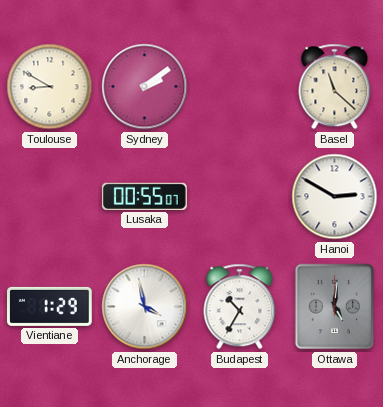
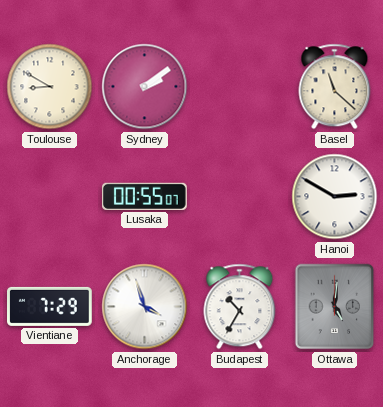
Vientiane: 1:29 -> 7:29 (50, 306)
Anchorage: 3:58 -> 3:57 (145, 307)
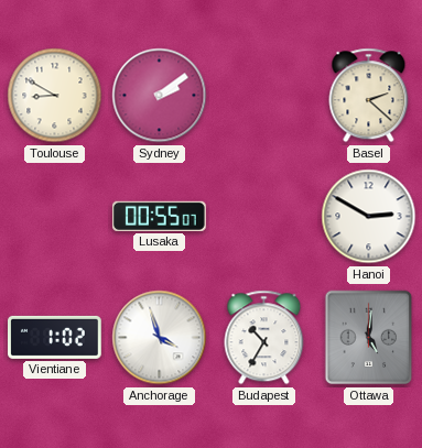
Basel: 11:22 -> 2:22 (369, 96)
Vientiane: 7:29 -> 1:02 (55, 337)
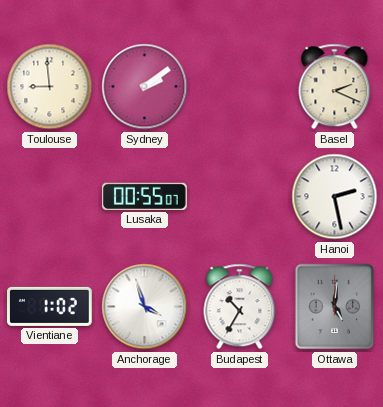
Toulouse: 8:50 -> 8:59 (50, 87)
Basel: 2:22 -> 2:19 (335, 87)
Hanoi: 2:50 -> 2:28 (335, 197)
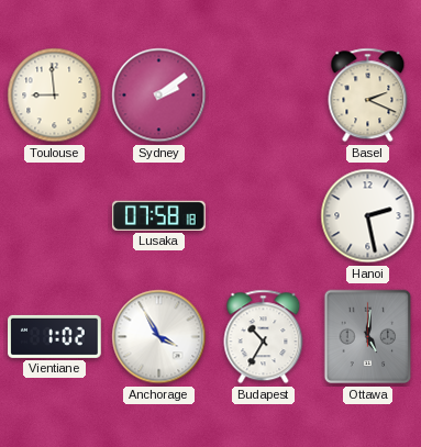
Lusaka: 00:55 -> 07:58 (158, 215)
Anchorage: 3:57 -> 3:55 (159, 337)
